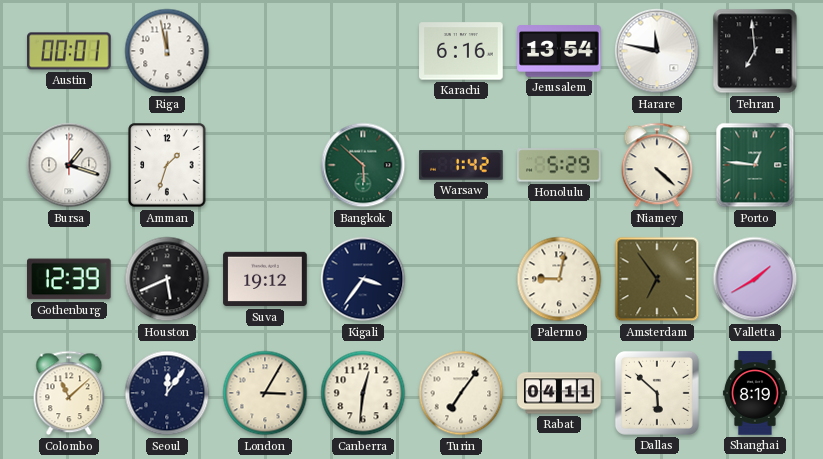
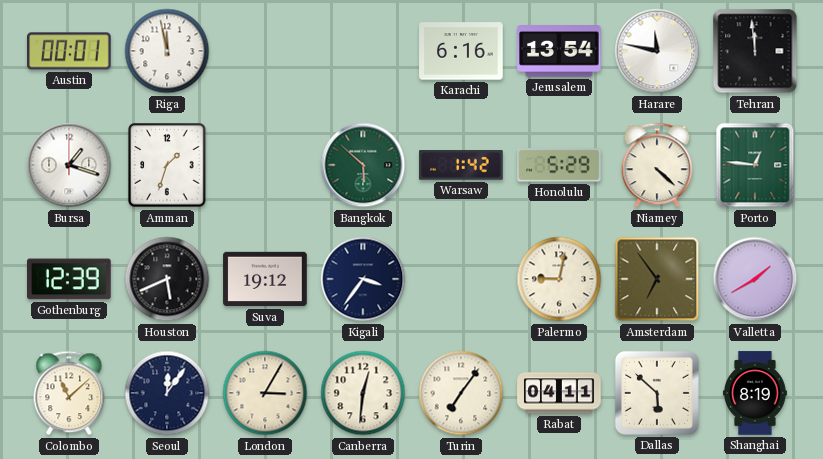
Tehran: 6:59 -> 11:59 (755, 51)
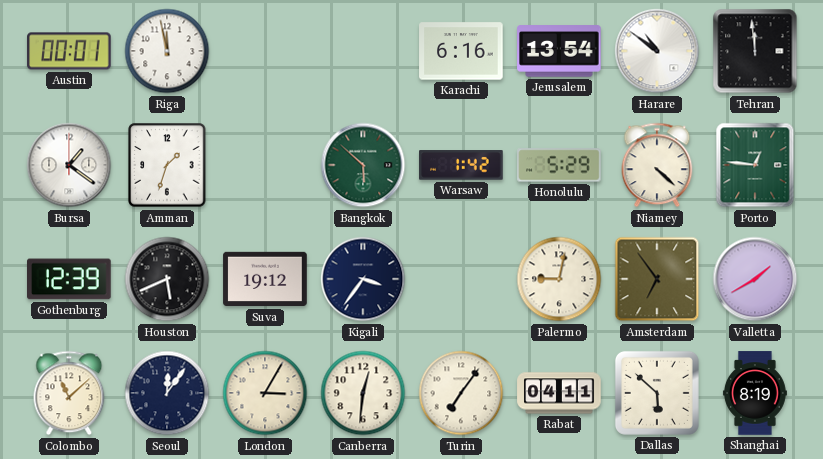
Harare: 11:47 -> 10:51 (657, 51)
Bursa: 1:18 -> 1:21 (69, 165)
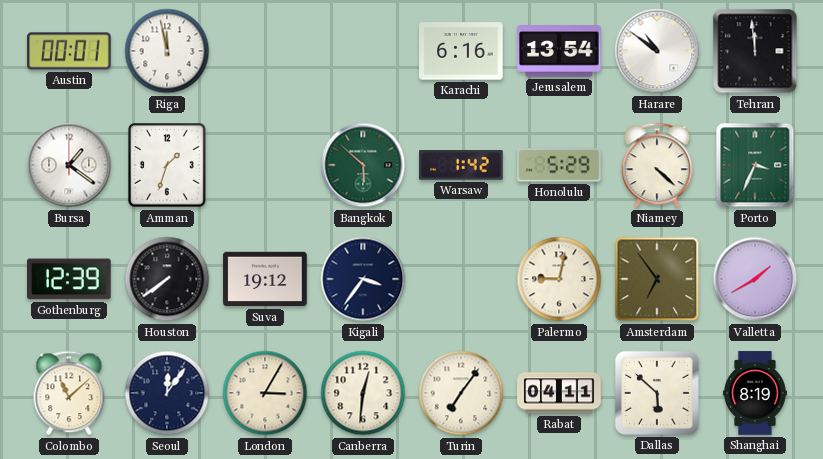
Porto: 12:46 -> 3:34 (755, 165)
Houston: 5:41 -> 7:39 (167, 279)
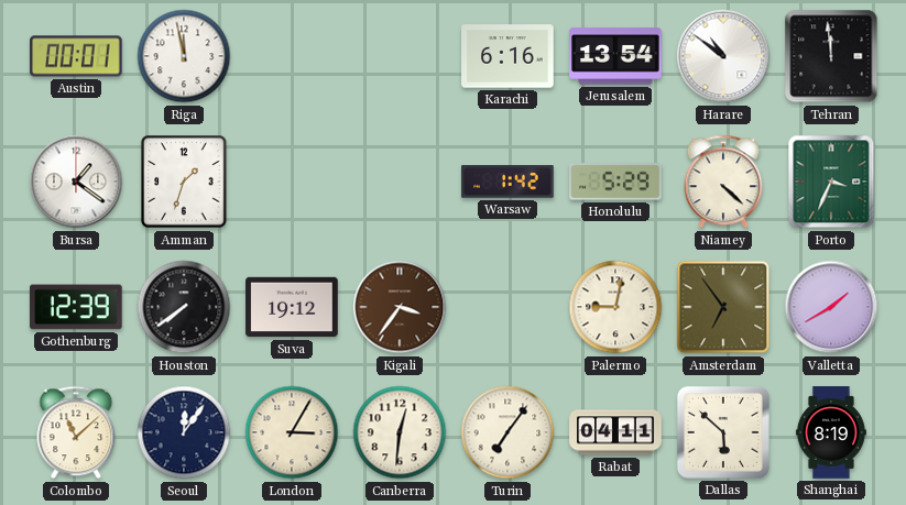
Bangkok: 5:52 -> none (363, 165)
Kigali dial: navy -> brown (400, 307)
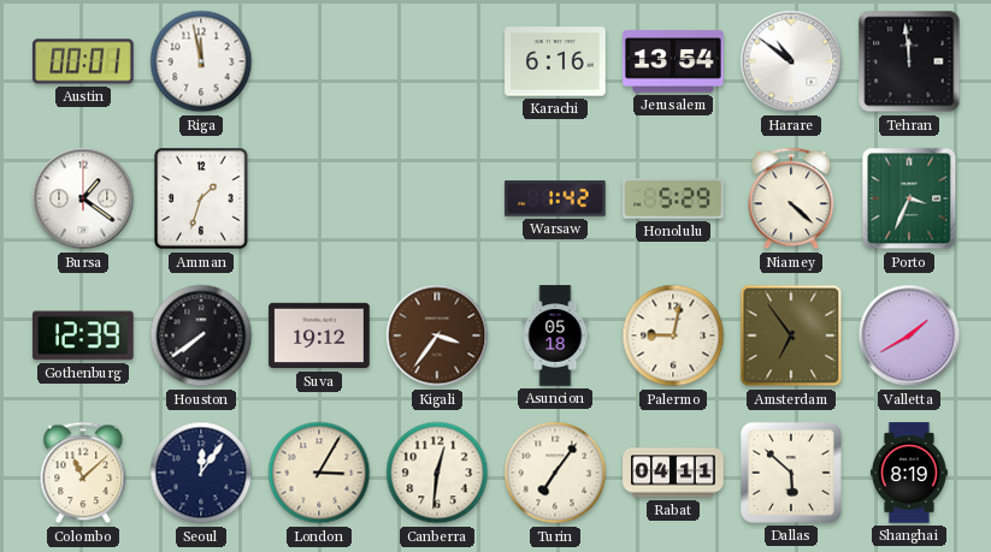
Asuncion: none -> 05:18 (555, 336)
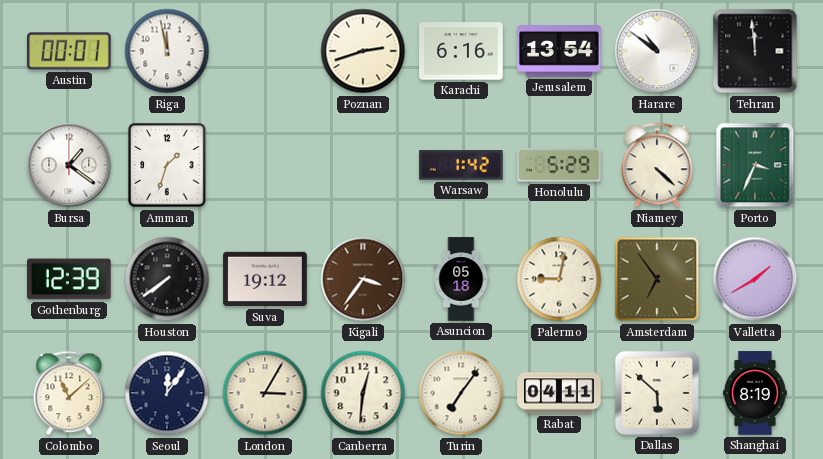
Poznan: none -> 2:42 (363, 51)
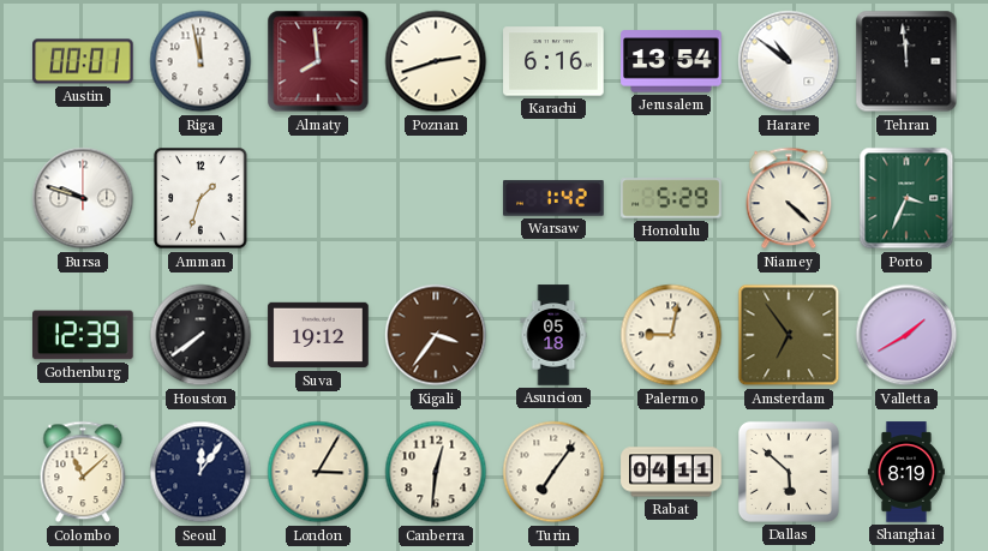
Almaty: none -> 7:59 (318, 61)
Bursa: 1:21 -> 9:48 (83, 198)
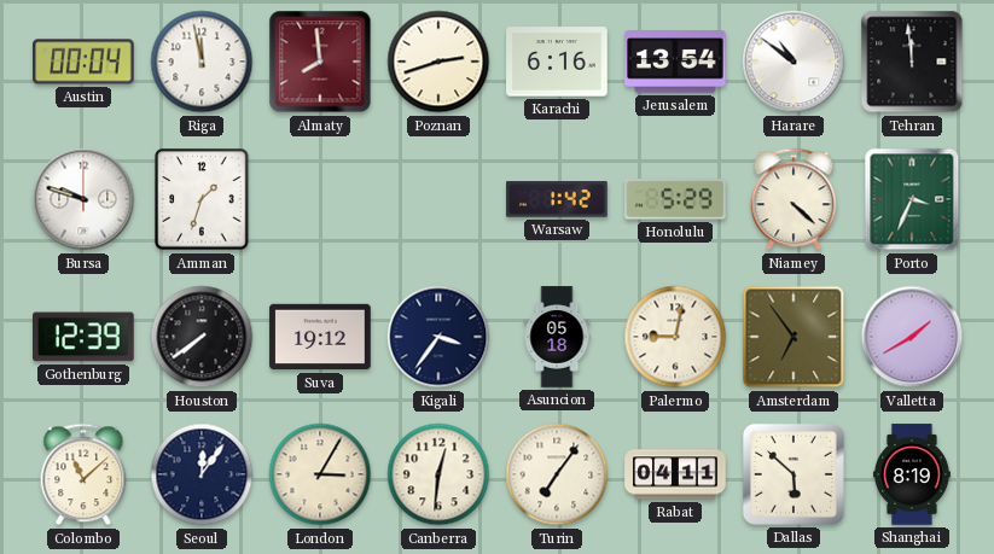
Austin: 00:01 -> 00:04 (83, 62)
Kigali dial: brown -> navy (438, 337)
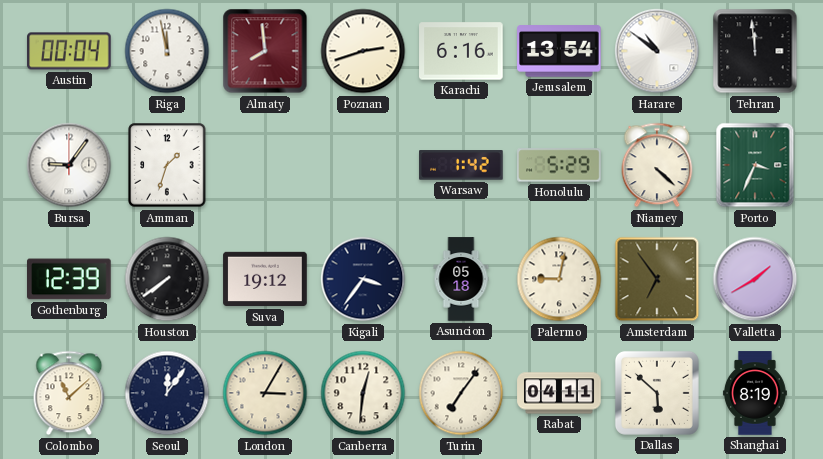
Bursa: 9:48 -> 9:06 (69, 165)
